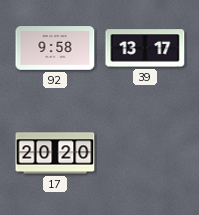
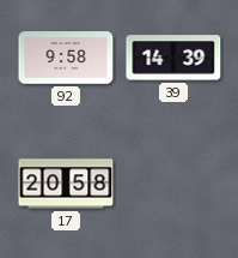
39: 13:17 -> 14:39 (173, 58)
17: 20:20 -> 20:58 (66, 184)
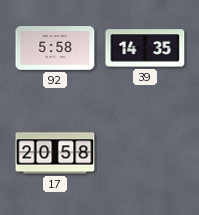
92: 9:58 -> 5:58 (55, 48)
39: 14:39 -> 14:35 (145, 48)
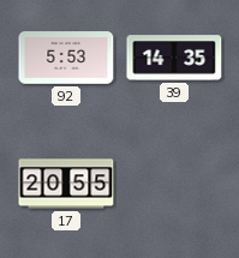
92: 5:58 -> 5:53 (66, 58)
17: 20:58 -> 20:55 (66, 184)
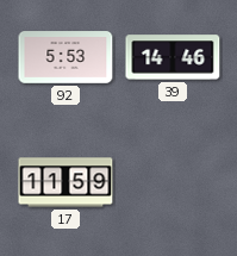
39: 14:35 -> 14:46 (173, 57)
17: 20:55 -> 11:59 (66, 182)
